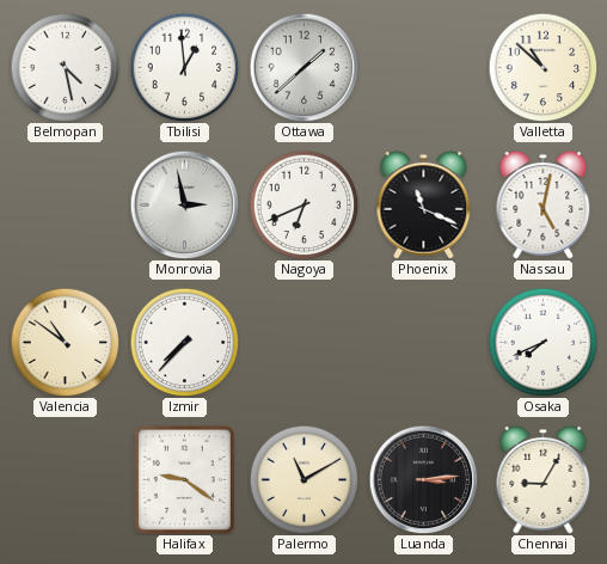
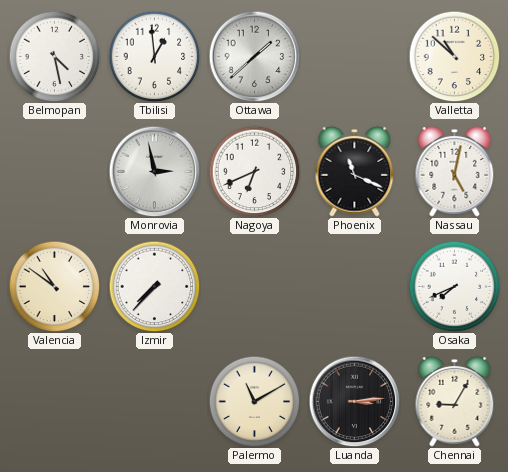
Halifax: 9:21 -> none (184, 479)
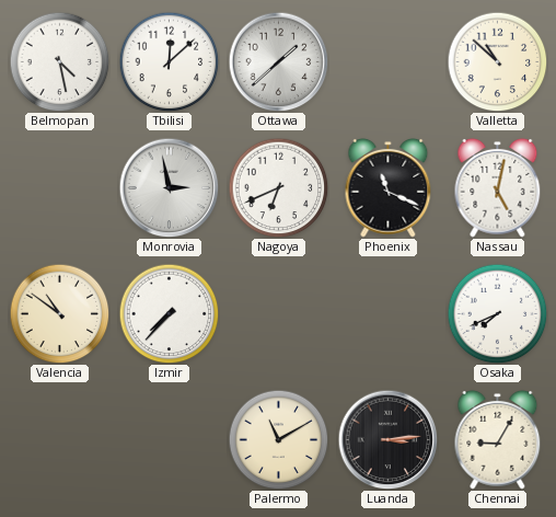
Tbilisi: 12:59 -> 12:08 (169, 61)
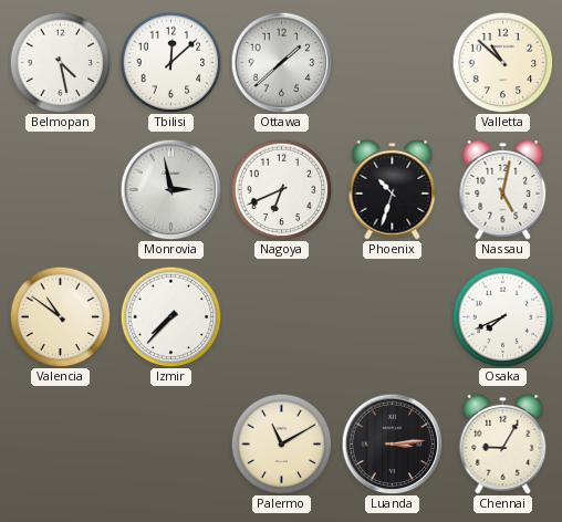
Phoenix: 11:19 -> 10:33 (393, 189)
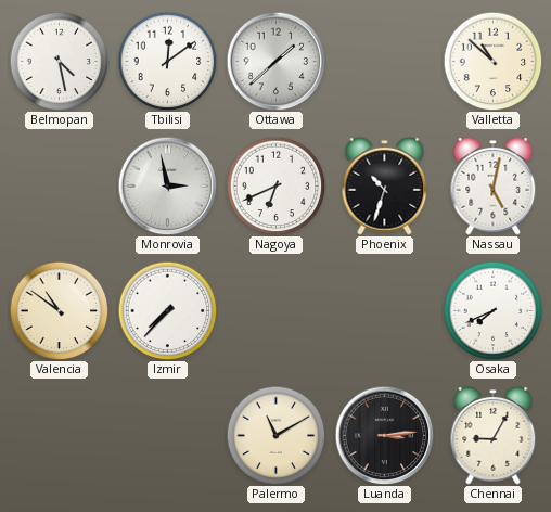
Tbilisi: 12:08 -> 12:09 (167, 61)
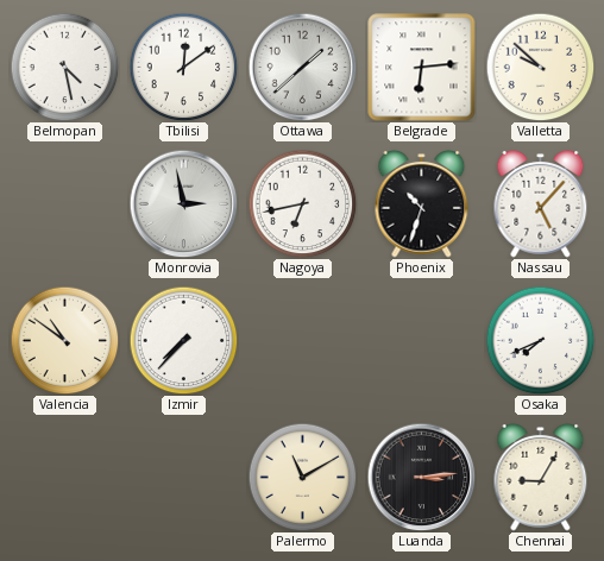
Belgrade: none -> 6:14 (422, 68)
Valletta: 10:52 -> 9:52 (540, 67)
Nagoya: 6:41 -> 6:43 (302, 203)
Nassau: 5:02 -> 5:07 (541, 203)
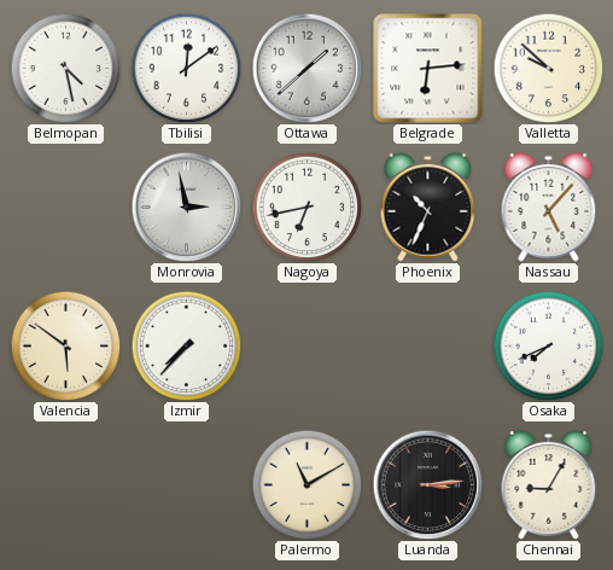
Phoenix: 10:33 -> 10:34 (428, 207)
Valencia: 10:51 -> 5:51 (65, 345)
